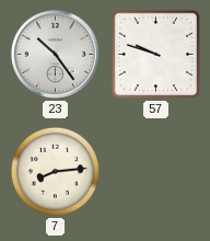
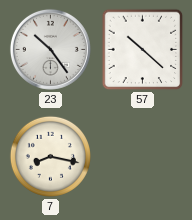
57: 9:48 -> 10:22 (143, 50)
7: 8:14 -> 8:17 (50, 156)
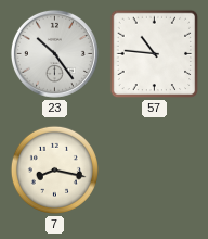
57: 10:22 -> 10:46 (155, 54)
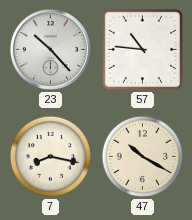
23: 10:24 -> 10:23 (50, 49)
47: none -> 10:20 (142, 156)
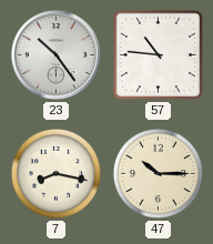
23: 10:23 -> 10:24 (55, 54)
47: 10:20 -> 10:15 (158, 173)
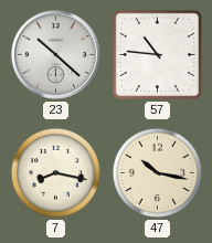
23: 10:24 -> 10:22 (55, 54)
47: 10:15 -> 10:17 (157, 172)
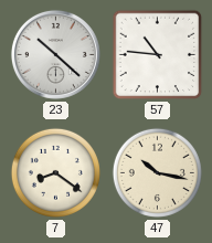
7: 8:17 -> 8:21 (55, 172)
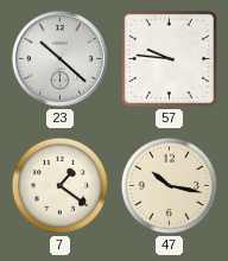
57: 10:46 -> 9:46 (170, 59)
7: 8:21 -> 1:21 (59, 185)
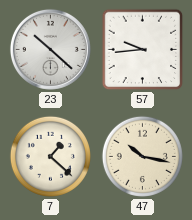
57: 9:46 -> 9:44 (143, 50)
7: 1:21 -> 1:22 (50, 156)
